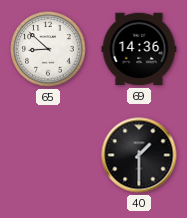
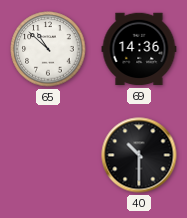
65: 8:52 -> 10:52 (48, 49)
40: 1:30 -> 10:30 (139, 155)
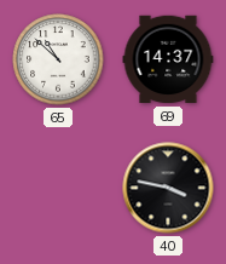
69: 14:36 -> 14:37 (168, 59)
40: 10:30 -> 3:47 (168, 188)
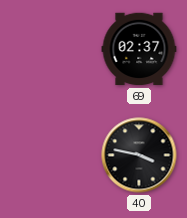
65: 10:52 -> none (58, 59)
69: 14:37 -> 02:37 (139, 49)
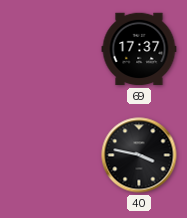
69: 02:37 -> 17:37 (139, 49)
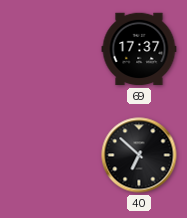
40: 3:47 -> 6:52 (139, 155)
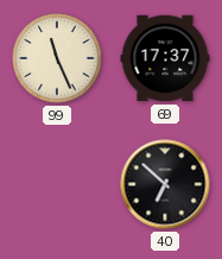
99: none -> 11:26 (57, 58)
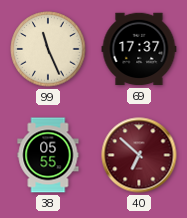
38: none -> 05:55 (48, 155)
40 dial: black -> burgundy (139, 155)
